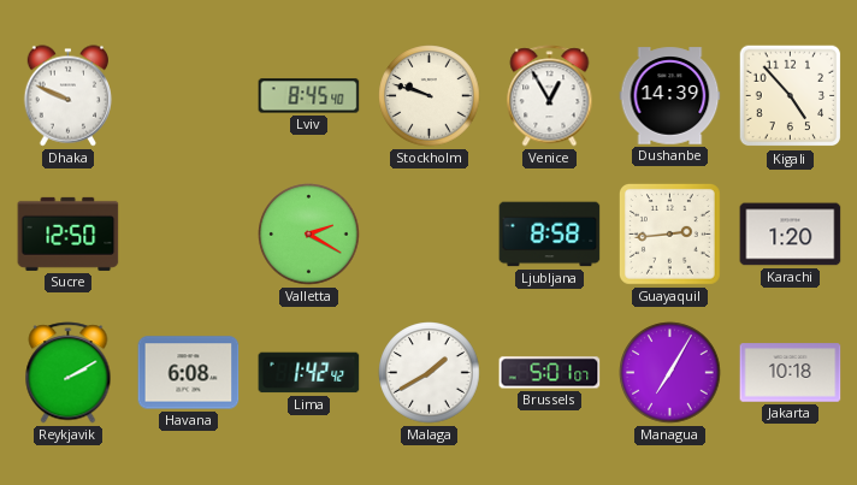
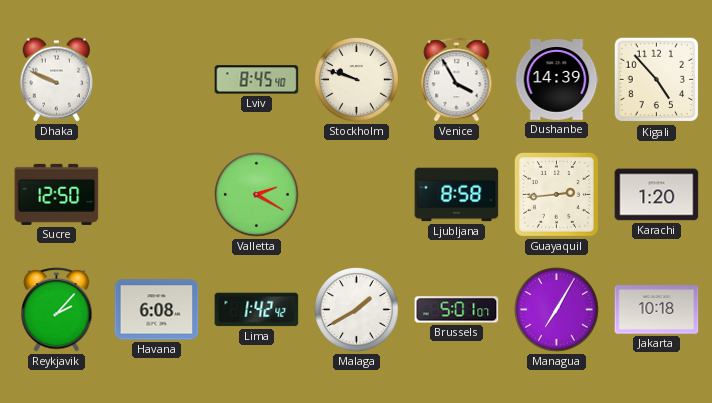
Venice: 12:55 -> 3:55 (457, 80)
Reykjavik: 2:10 -> 2:07 (57, 310)
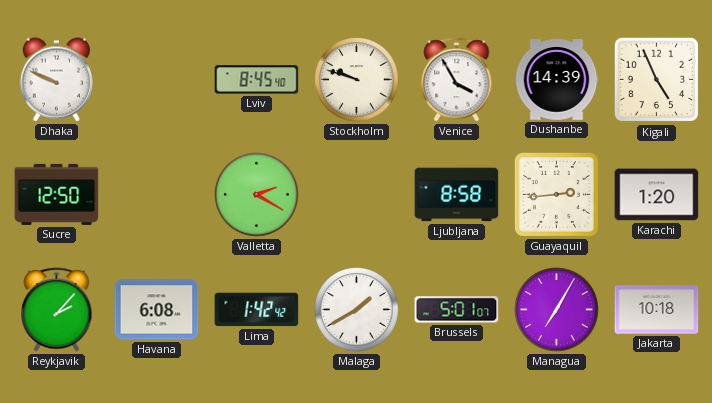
Kigali: 4:53 -> 4:56 (657, 80)
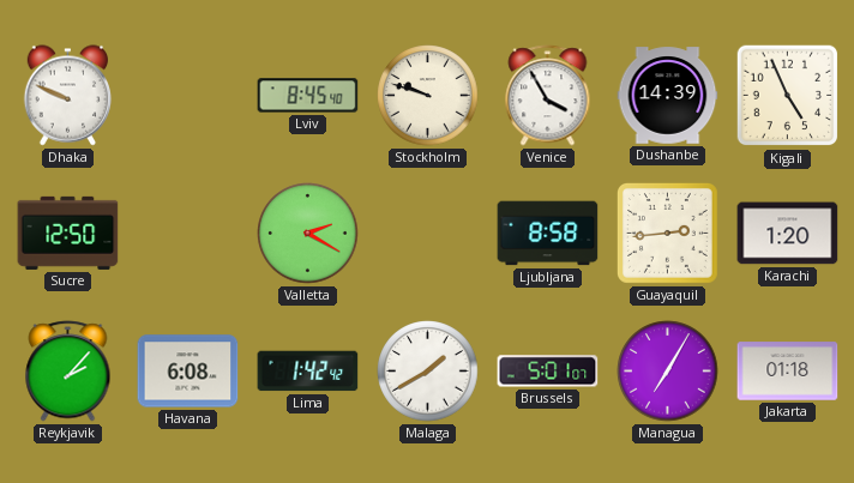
Jakarta: 10:18 -> 01:18 (788, 372)
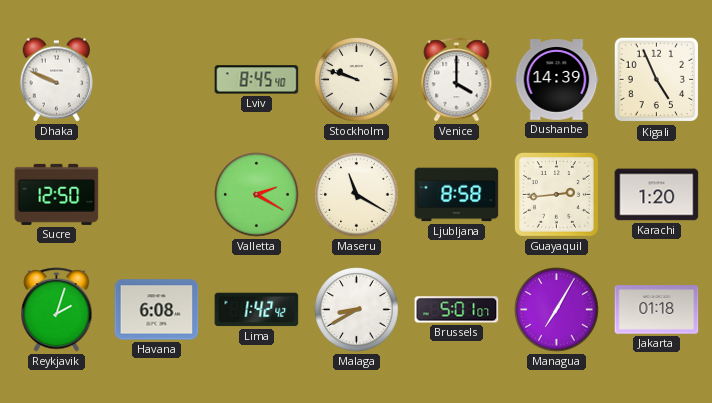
Venice: 3:55 -> 4:00 (457, 80)
Maseru: none -> 11:20 (357, 195)
Reykjavik: 2:07 -> 2:03 (57, 310)
Malaga: 1:40 -> 8:40 (357, 310)
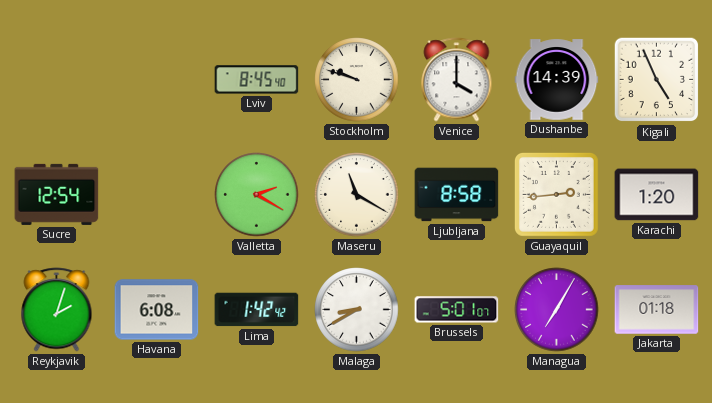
Dhaka: 9:49 -> none (57, 80)
Sucre: 12:50 -> 12:54 (57, 194)
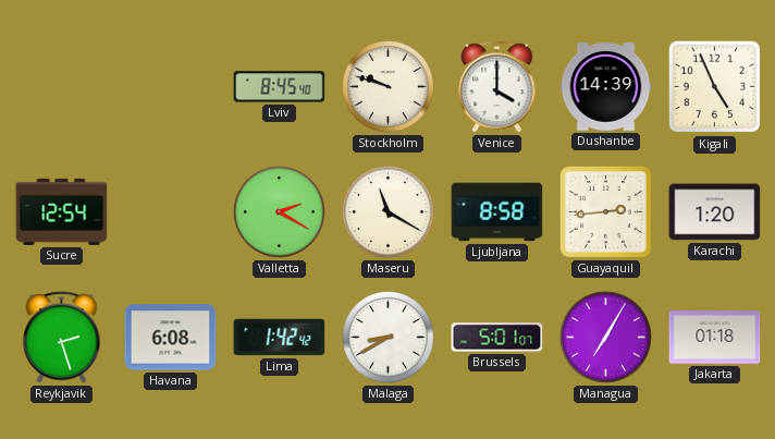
Reykjavik: 2:03 -> 2:27 (62, 338)
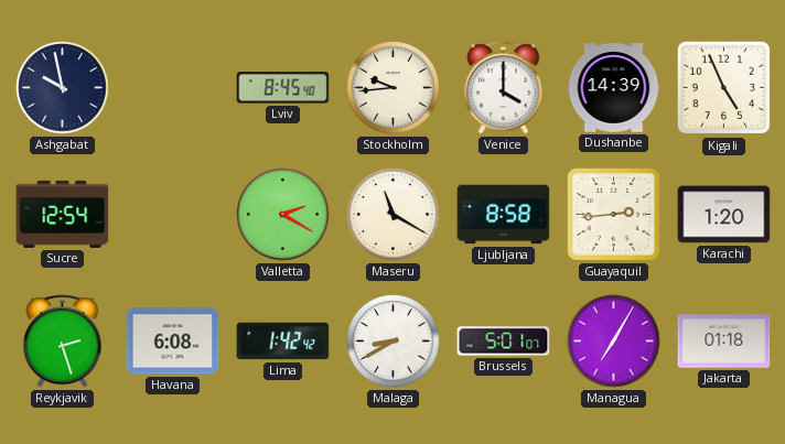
Ashgabat: none -> 9:58 (63, 88)
Stockholm: 9:48 -> 9:44 (394, 88)
